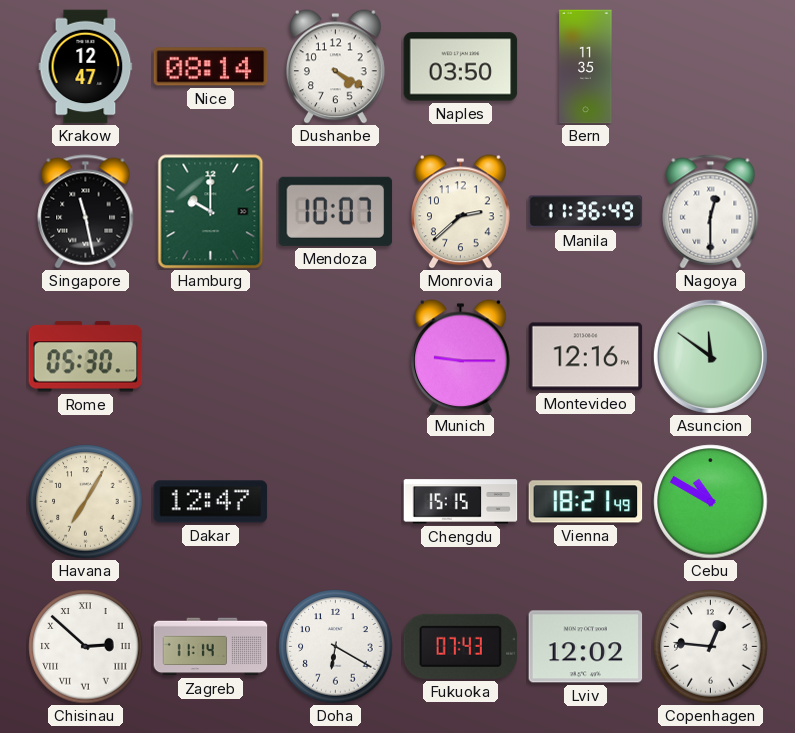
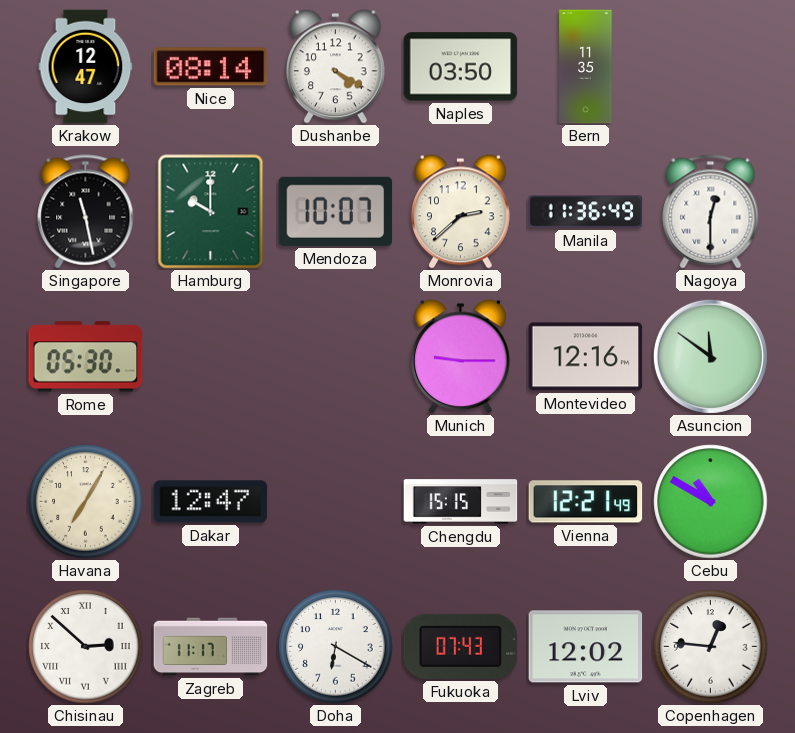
Vienna: 18:21 -> 12:21 (586, 502)
Zagreb: 11:14 -> 11:17 (211, 647)
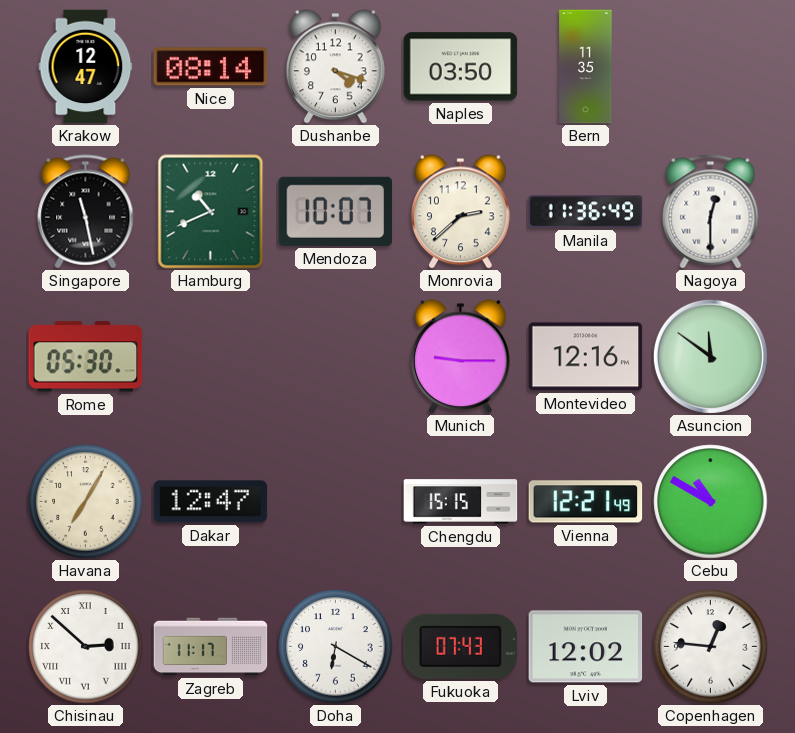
Dushanbe: 4:20 -> 4:18 (336, 67)
Hamburg: 10:00 -> 10:41 (211, 212)
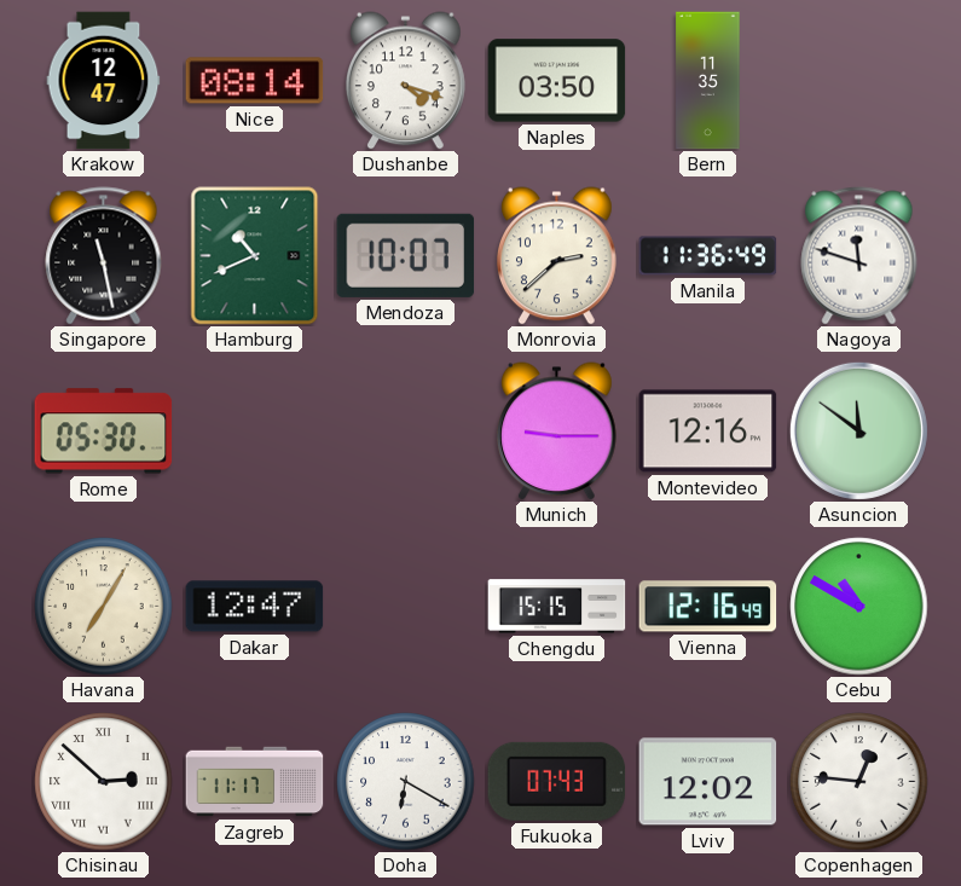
Nagoya: 12:30 -> 11:48 (859, 256)
Vienna: 12:21 -> 12:16 (708, 607)
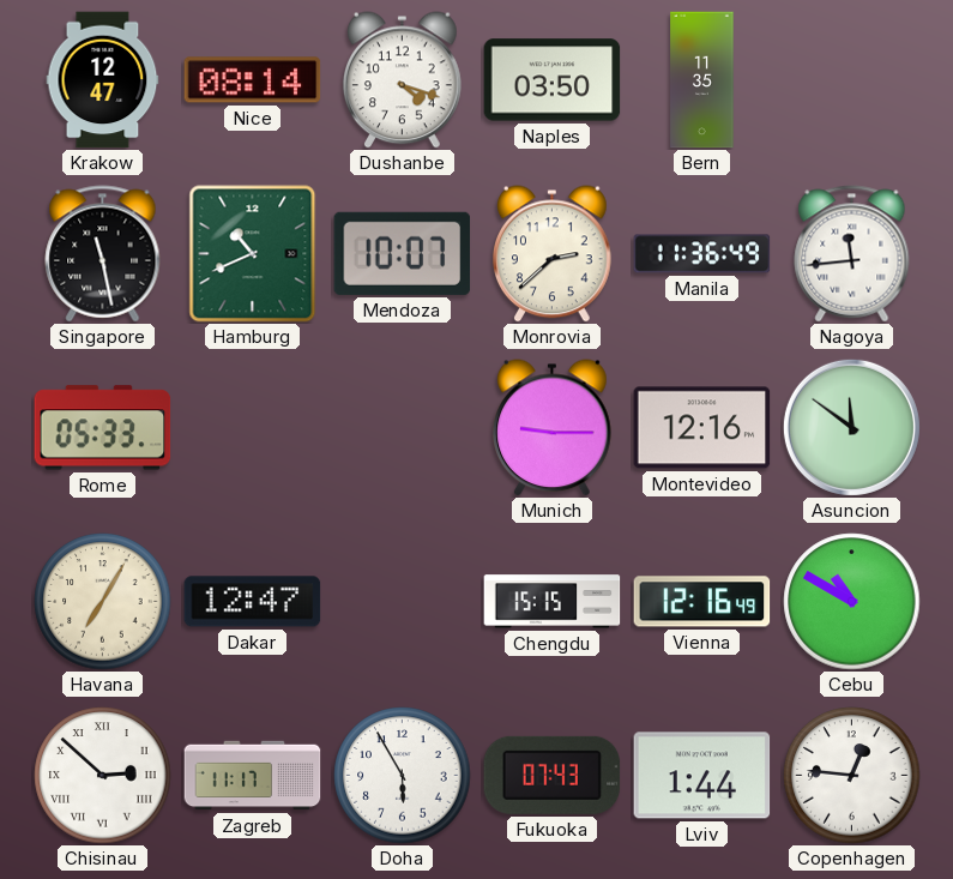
Nagoya: 11:48 -> 11:44 (852, 254)
Rome: 05:30 -> 05:33 (103, 428)
Doha: 6:20 -> 5:55 (403, 776)
Lviv: 12:02 -> 1:44 (702, 776)
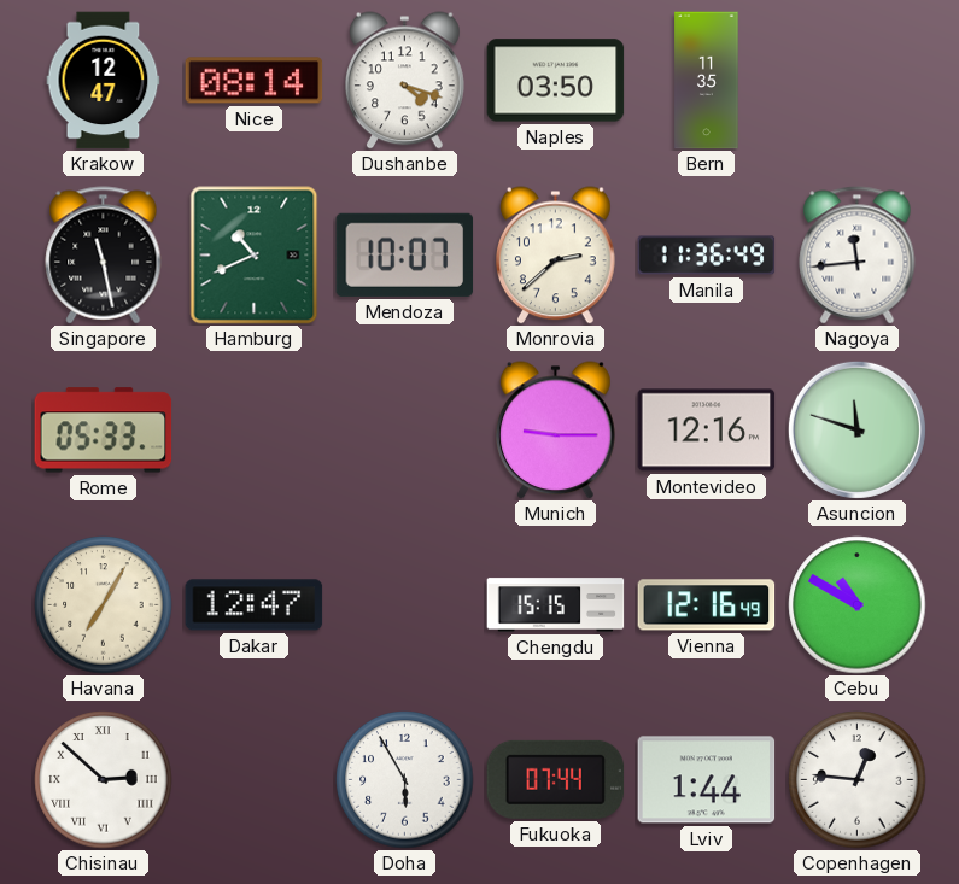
Asuncion: 11:51 -> 11:48 (856, 429)
Zagreb: 11:17 -> none (253, 776)
Fukuoka: 07:43 -> 07:44 (556, 779)
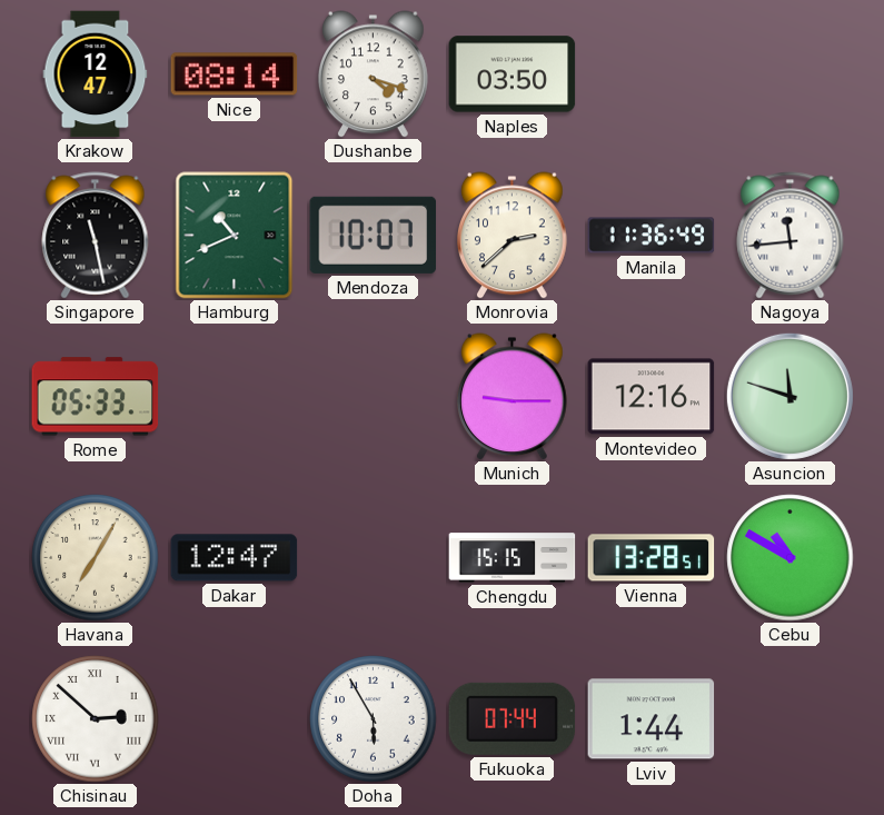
Bern: 11:35 -> none (707, 81)
Vienna: 12:16 -> 13:28 (652, 558)
Copenhagen: 12:46 -> none (858, 780)
